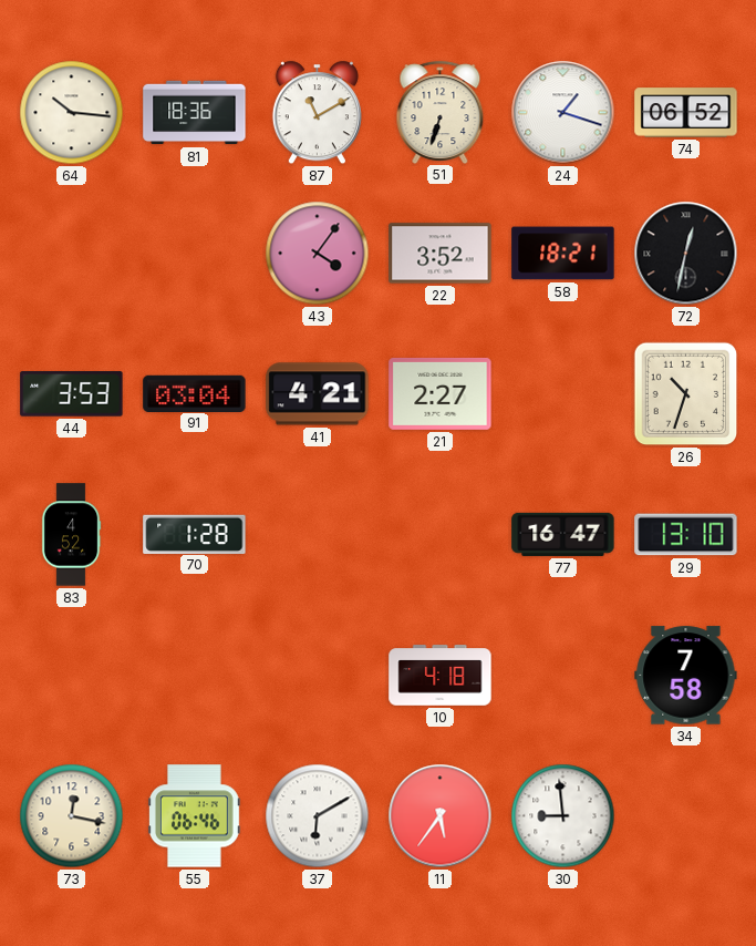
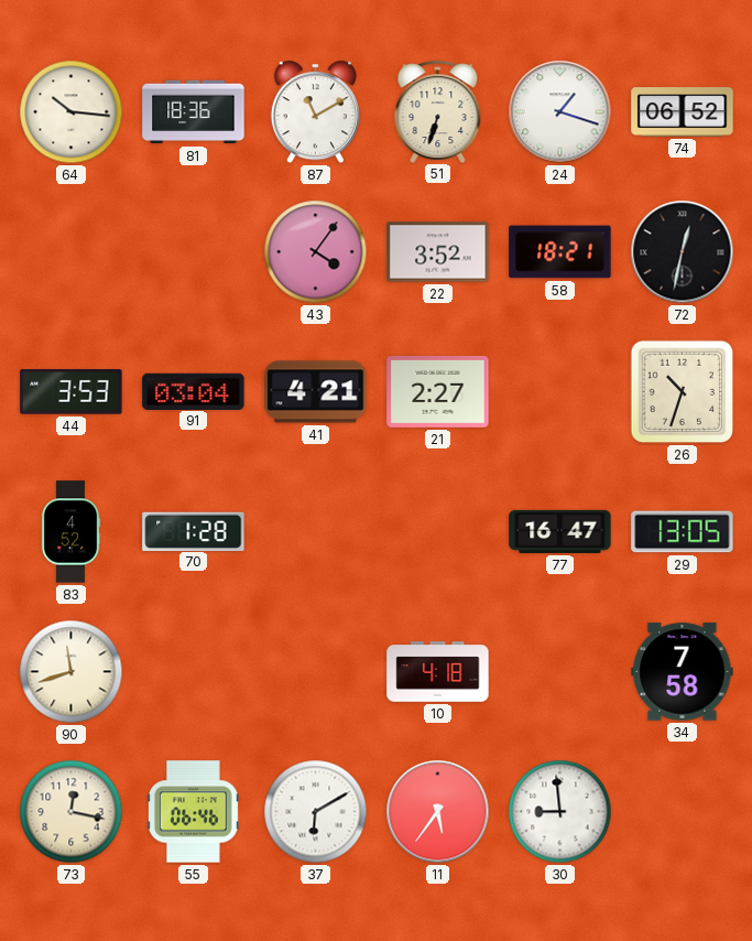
29: 13:10 -> 13:05 (683, 532)
90: none -> 11:42 (72, 672)
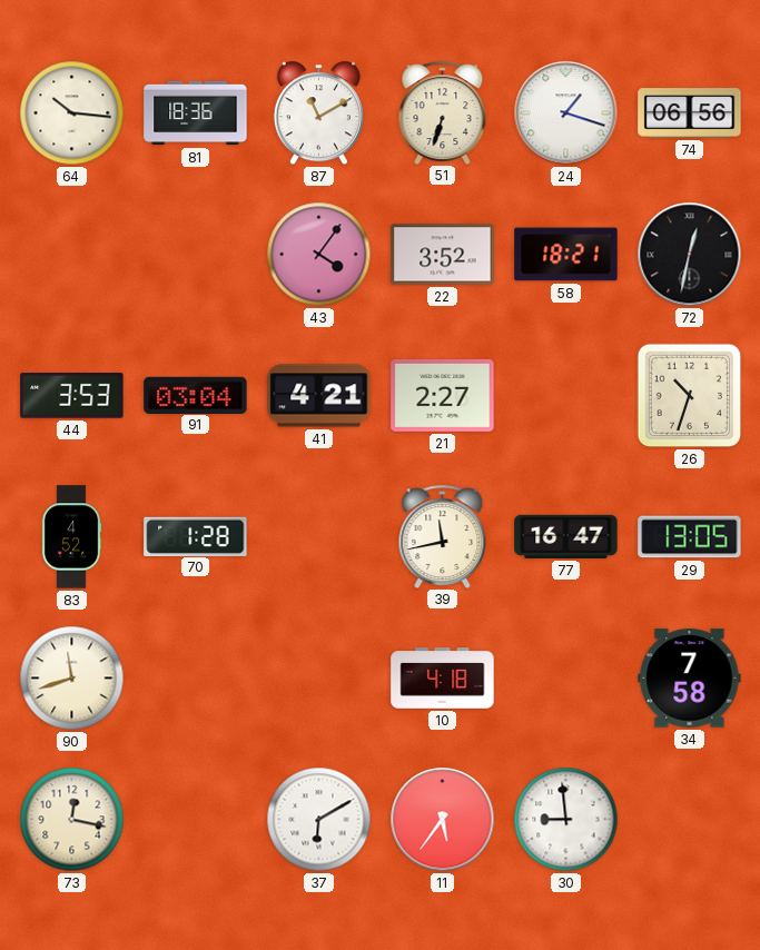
74: 06:52 -> 06:56 (690, 113)
39: none -> 11:43 (443, 536)
55: 06:46 -> none (194, 812)
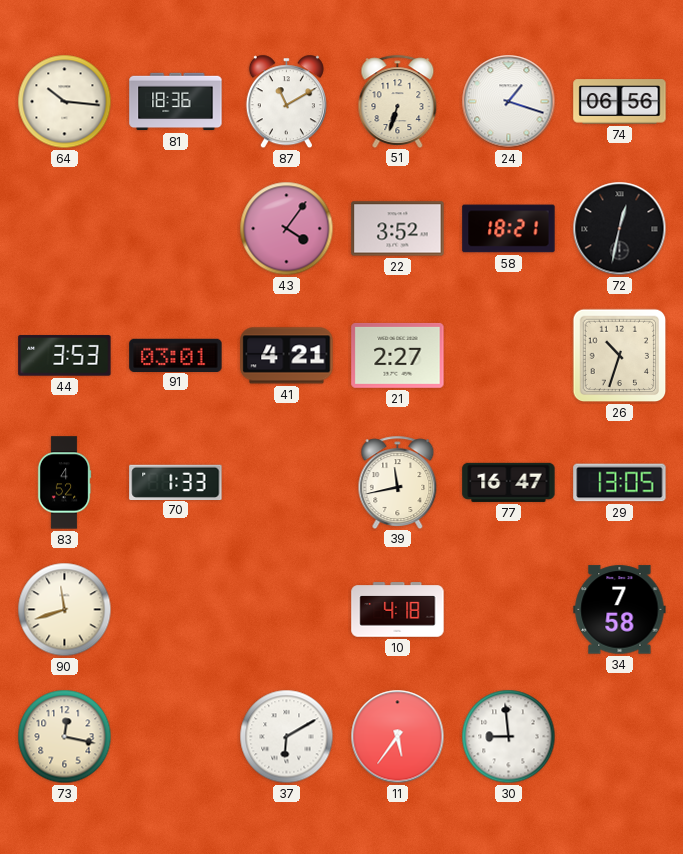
91: 03:04 -> 03:01 (176, 355)
70: 1:28 -> 1:33 (176, 482)
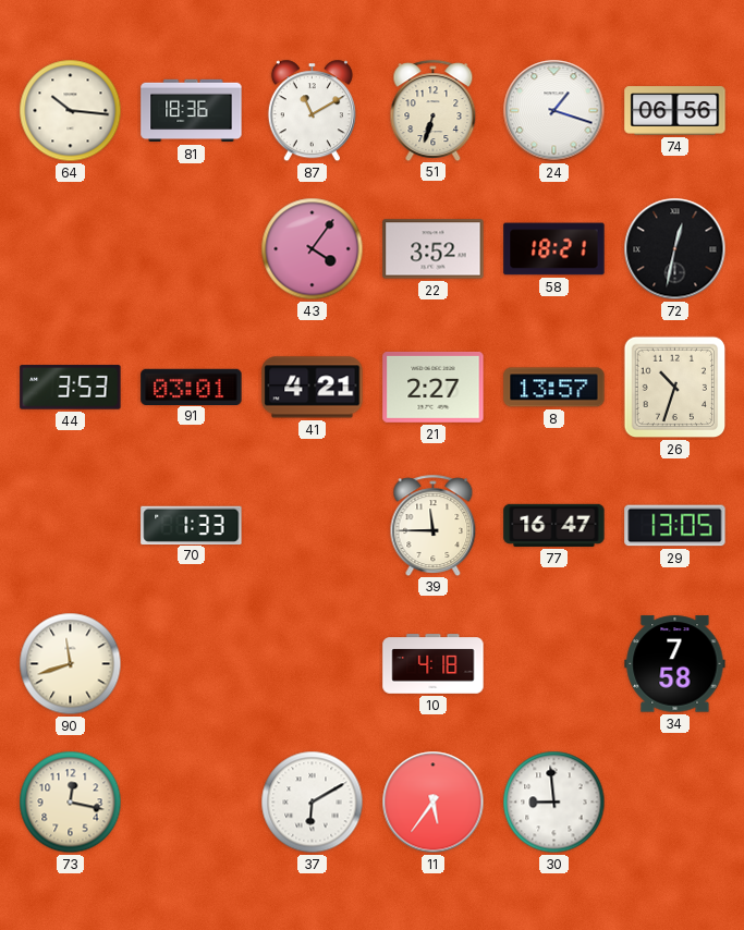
8: none -> 13:57 (554, 388)
83: 4:52 -> none (64, 483)
39: 11:43 -> 11:45 (434, 525)
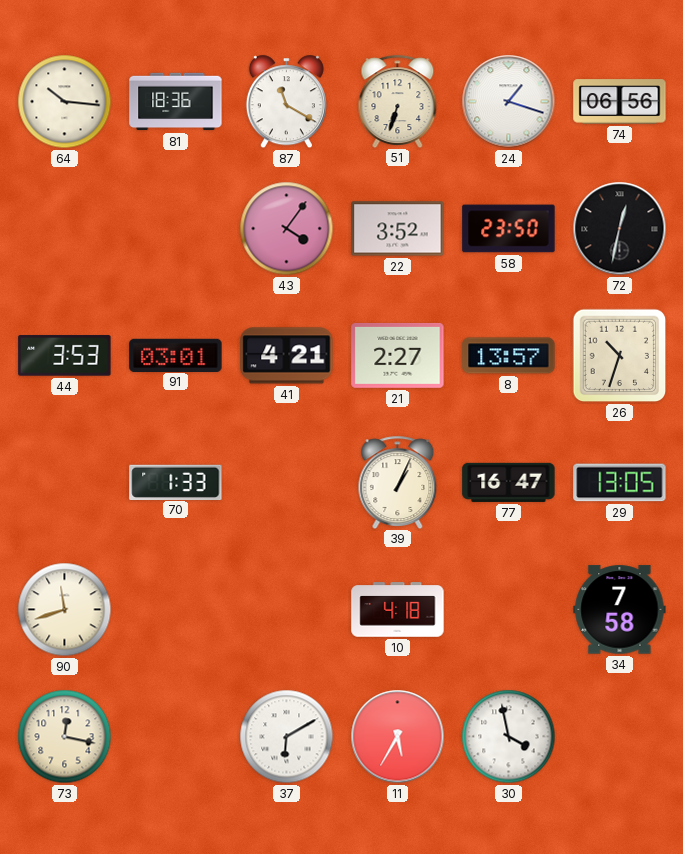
87: 11:10 -> 11:20 (286, 102)
58: 18:21 -> 23:50 (509, 229)
39: 11:45 -> 1:04 (398, 482)
11: 5:36 -> 5:35 (398, 737)
30: 8:59 -> 3:58 (509, 737)
